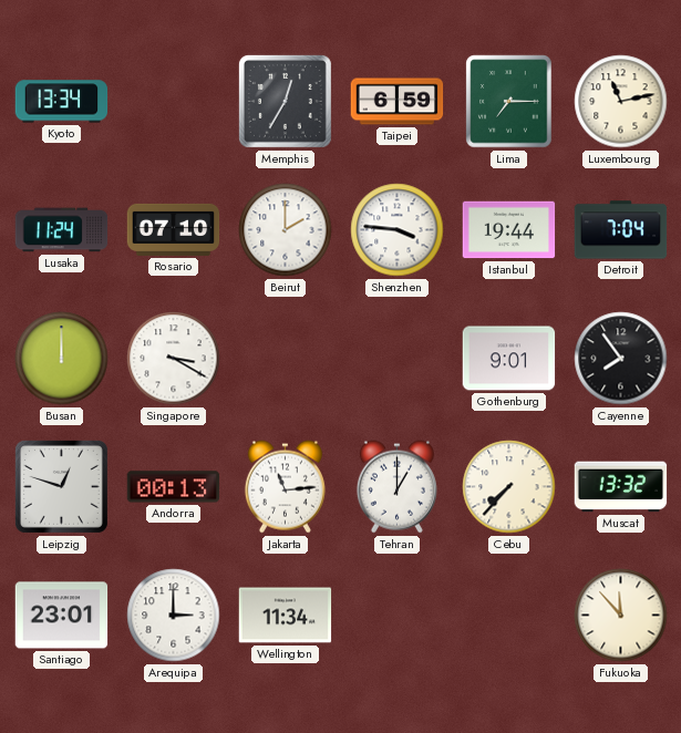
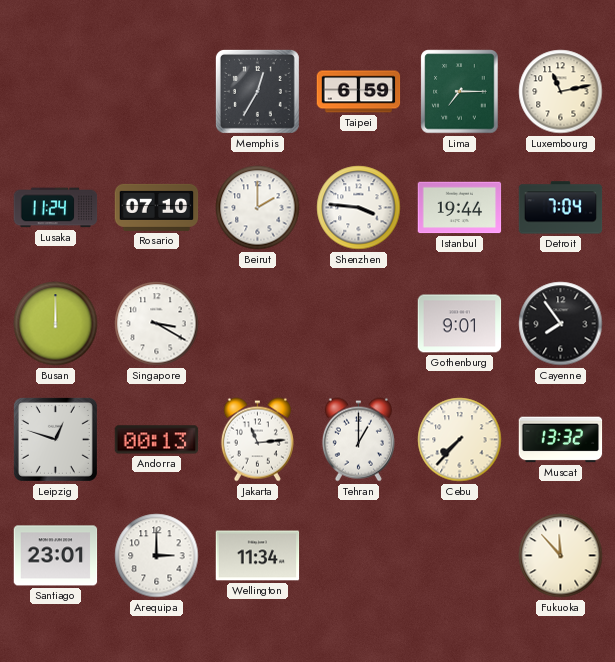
Kyoto: 13:34 -> none (62, 102)
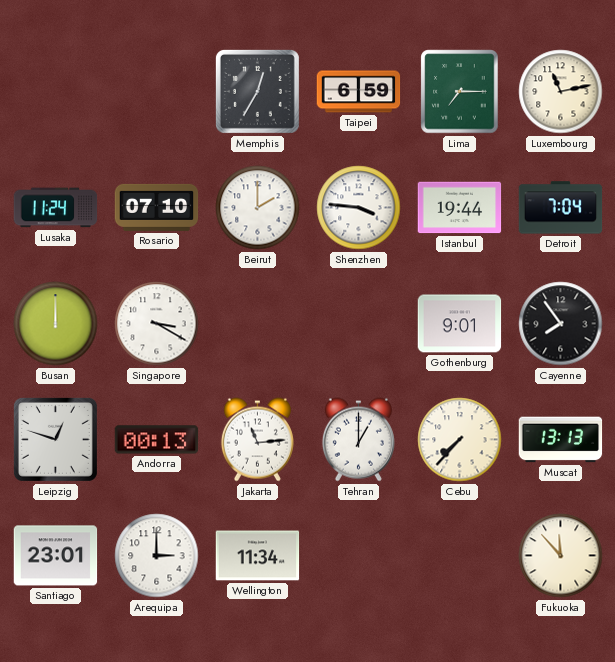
Muscat: 13:32 -> 13:13 (561, 440)
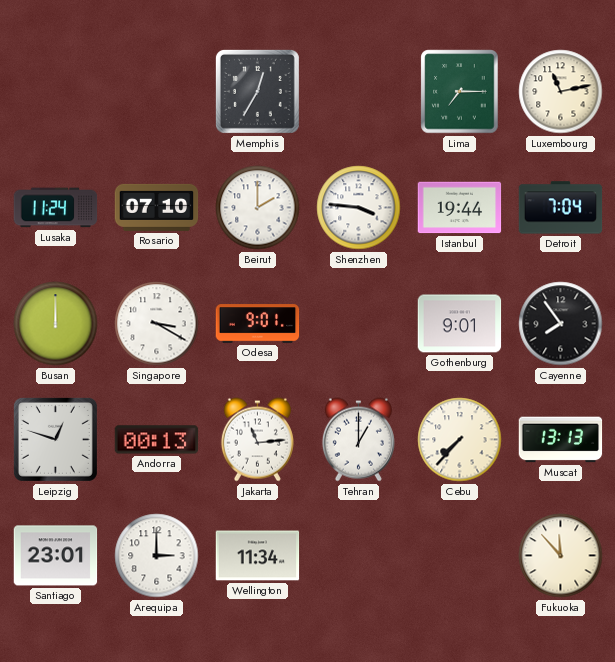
Taipei: 6:59 -> none (359, 92)
Odesa: none -> 9:01 (258, 324)
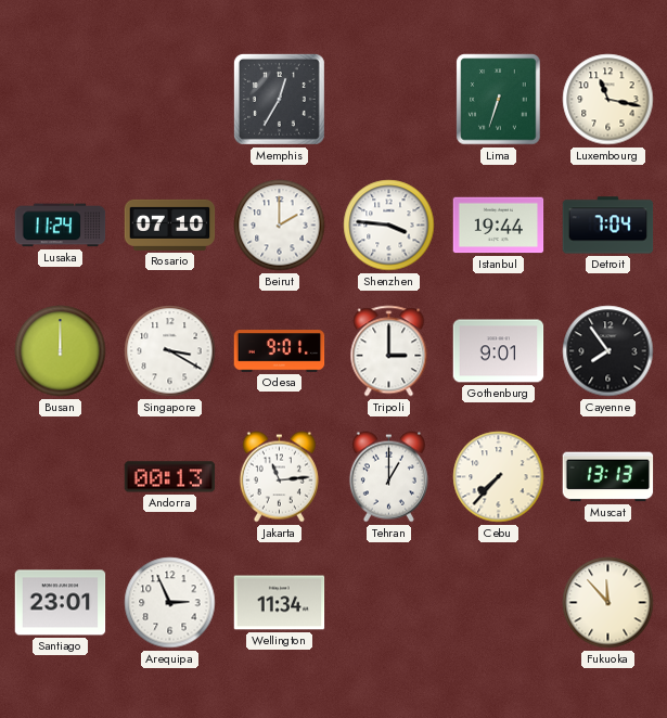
Lima: 7:15 -> 6:33 (499, 100)
Luxembourg: 11:13 -> 11:17 (608, 100)
Tripoli: none -> 3:00 (389, 351)
Leipzig: 12:48 -> none (55, 439)
Arequipa: 3:00 -> 2:56 (170, 603)
